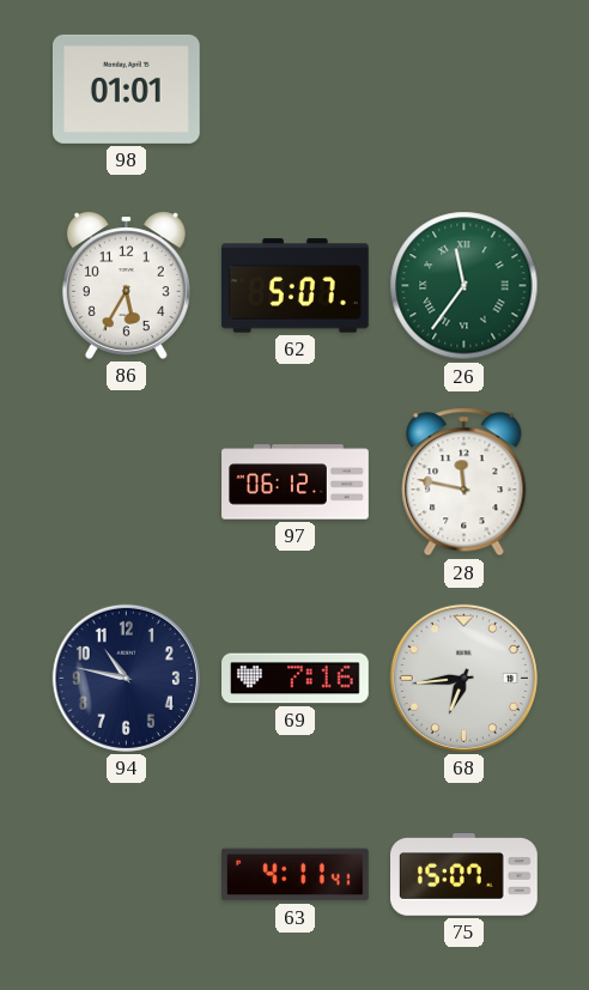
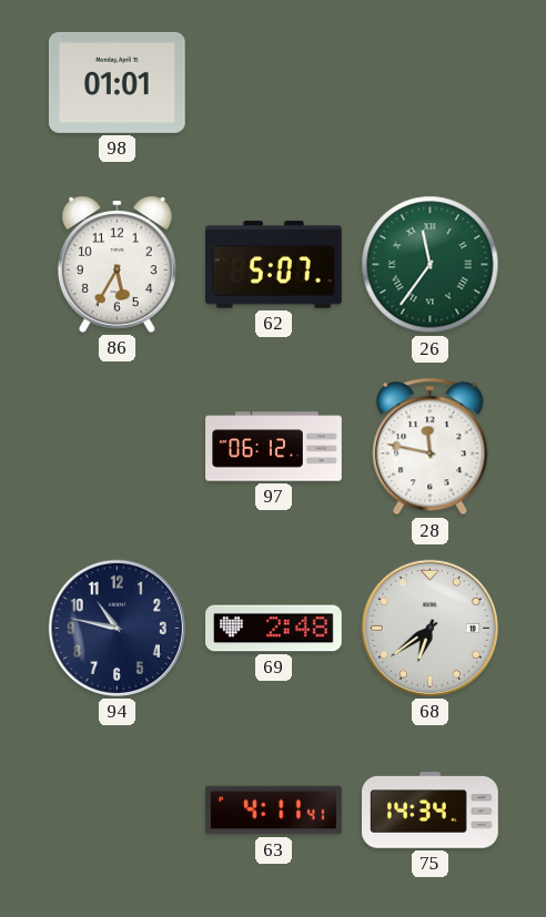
69: 7:16 -> 2:48 (274, 629)
68: 6:44 -> 6:39 (429, 628)
75: 15:07 -> 14:34 (431, 811)
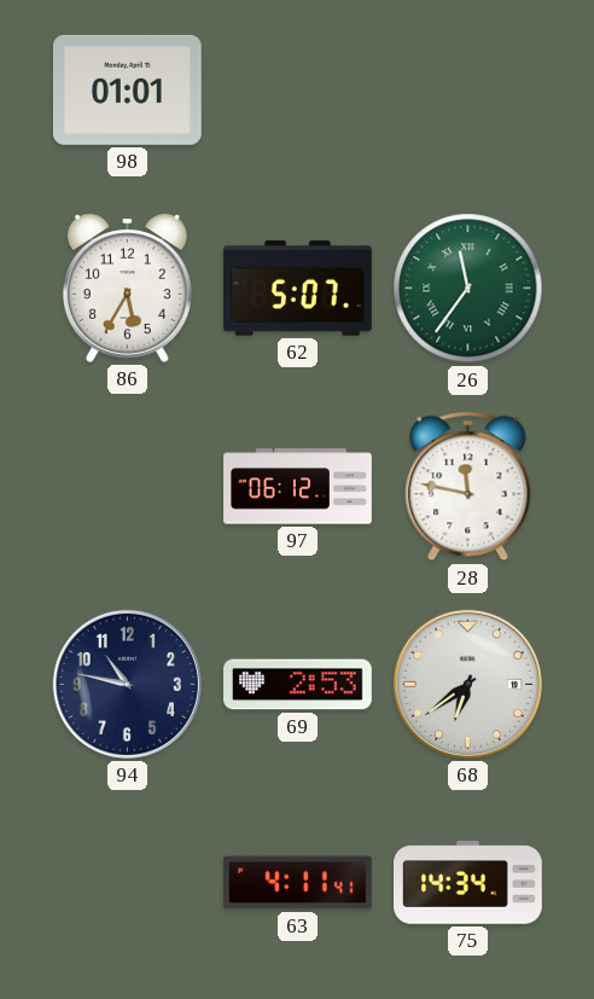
69: 2:48 -> 2:53 (298, 685)
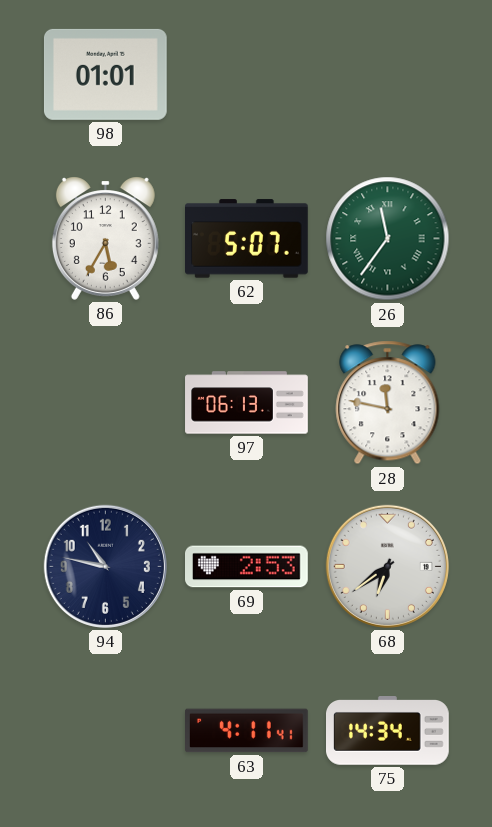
97: 06:12 -> 06:13 (247, 403)
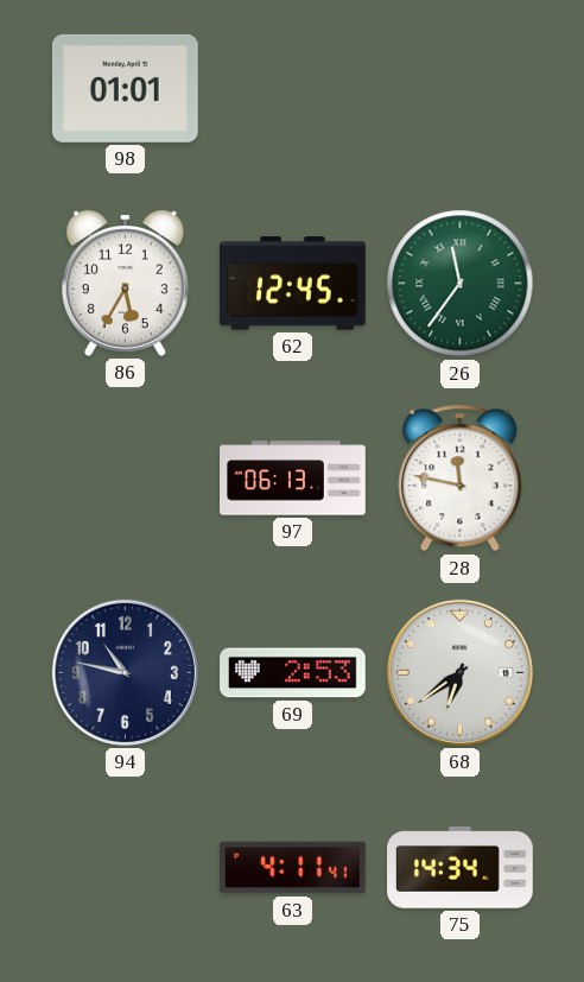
62: 5:07 -> 12:45 (293, 284)
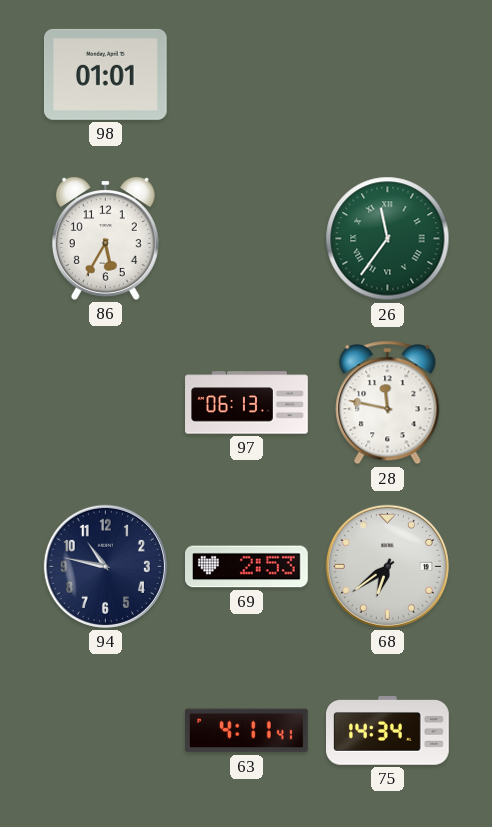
62: 12:45 -> none (293, 284)
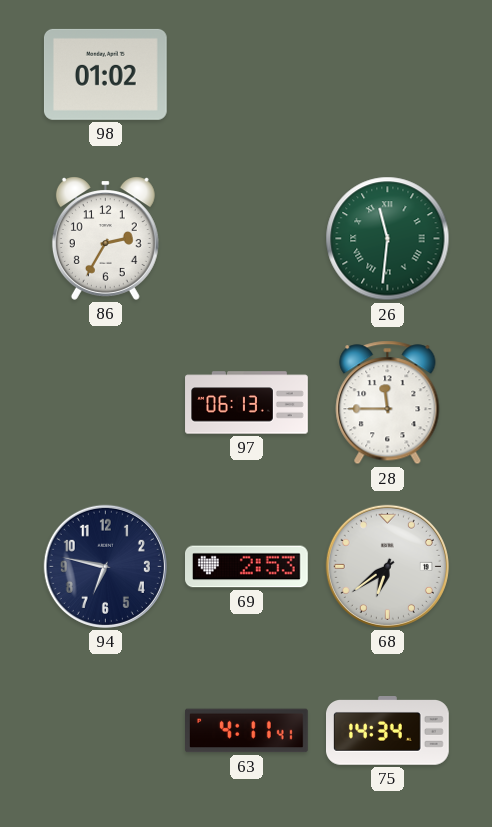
98: 01:01 -> 01:02 (105, 74)
86: 5:35 -> 2:35 (105, 238)
26: 11:36 -> 11:31 (388, 239)
28: 11:47 -> 11:45 (388, 403)
94: 10:47 -> 6:47 (105, 566)
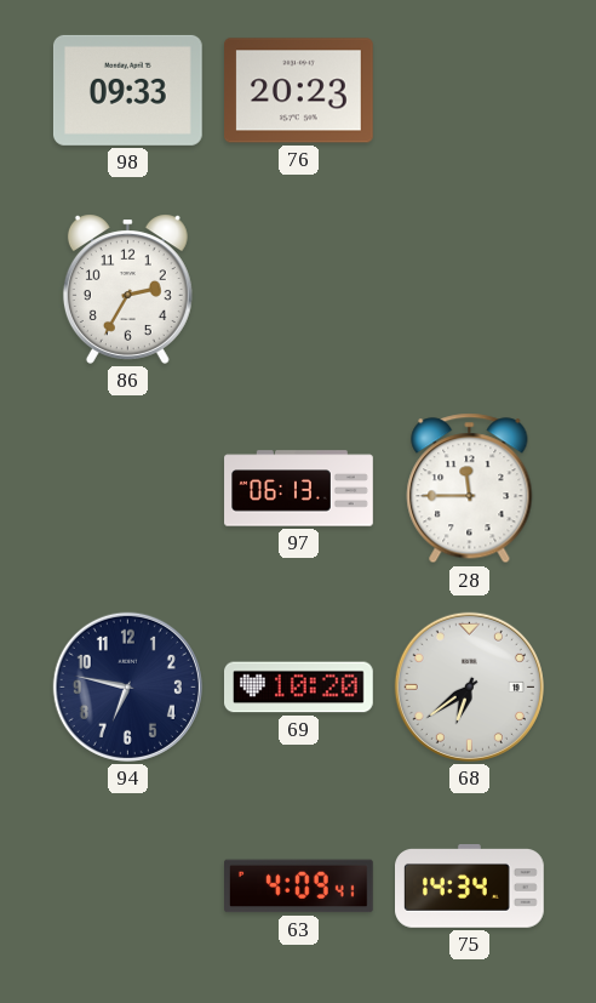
98: 01:02 -> 09:33 (127, 90)
76: none -> 20:23 (299, 91)
26: 11:31 -> none (388, 239)
69: 2:53 -> 10:20 (299, 688)
63: 4:11 -> 4:09 (299, 887)
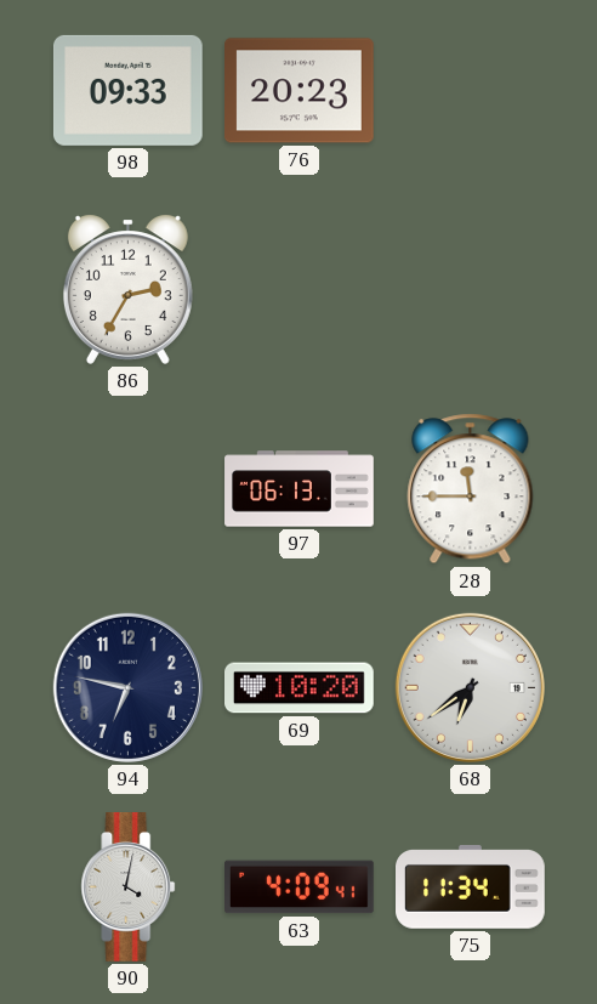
90: none -> 4:02 (129, 887)
75: 14:34 -> 11:34 (471, 887)
